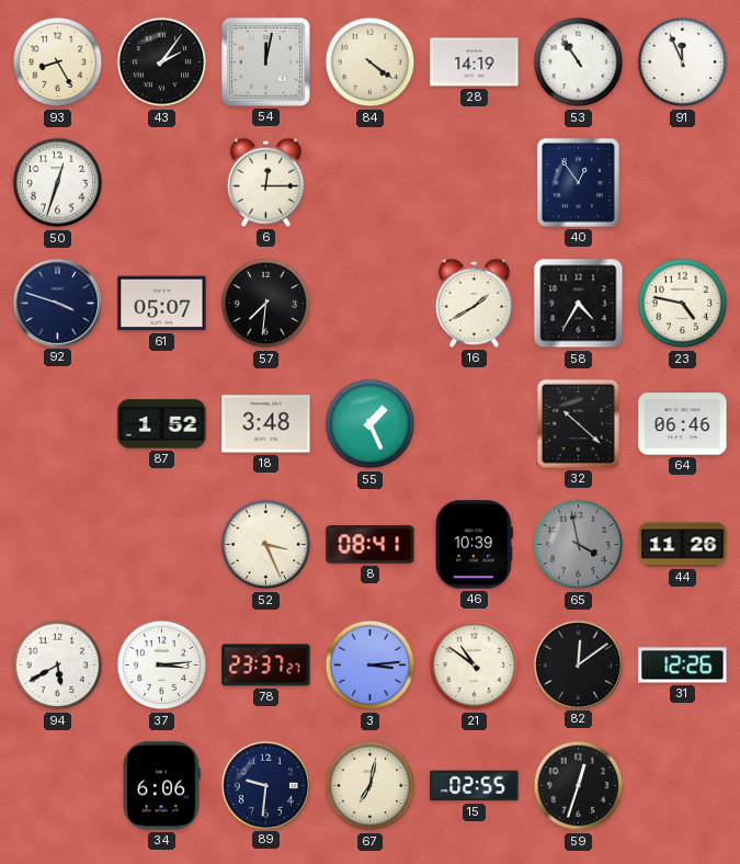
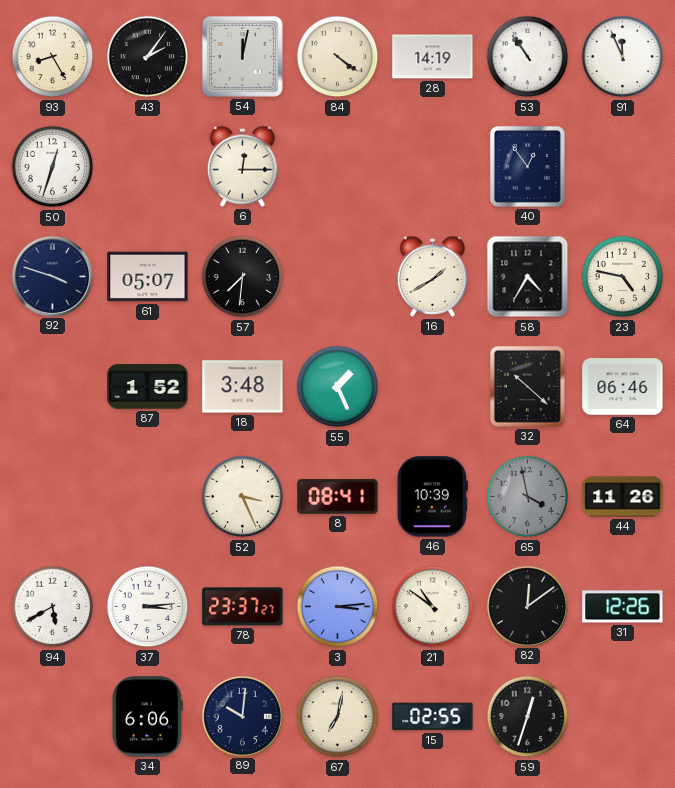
89: 9:31 -> 10:01 (242, 716)
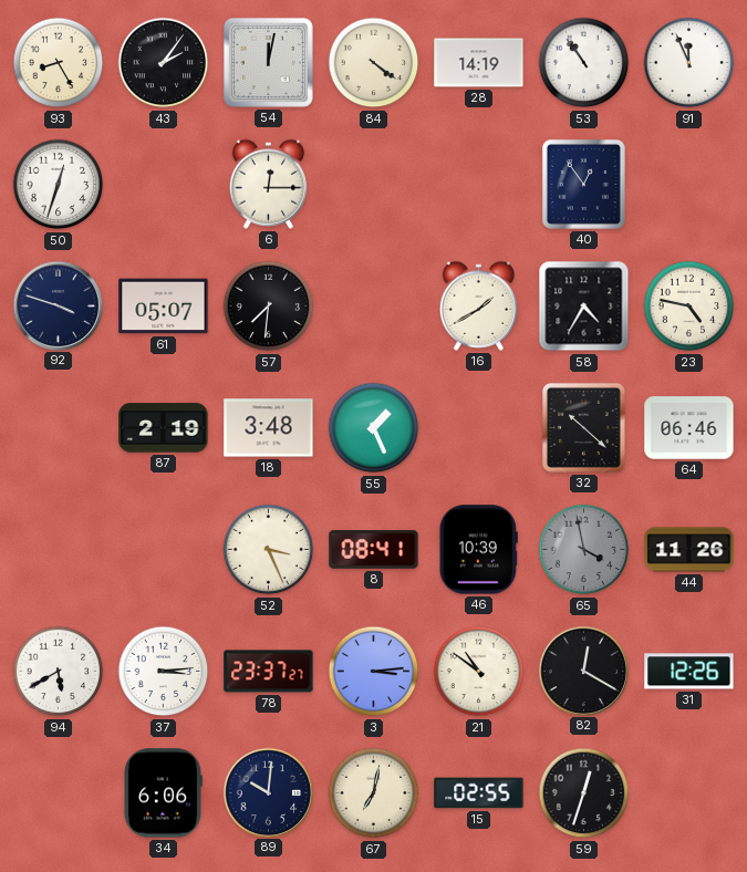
87: 1:52 -> 2:19 (164, 428)
82: 12:09 -> 12:20 (583, 671)
